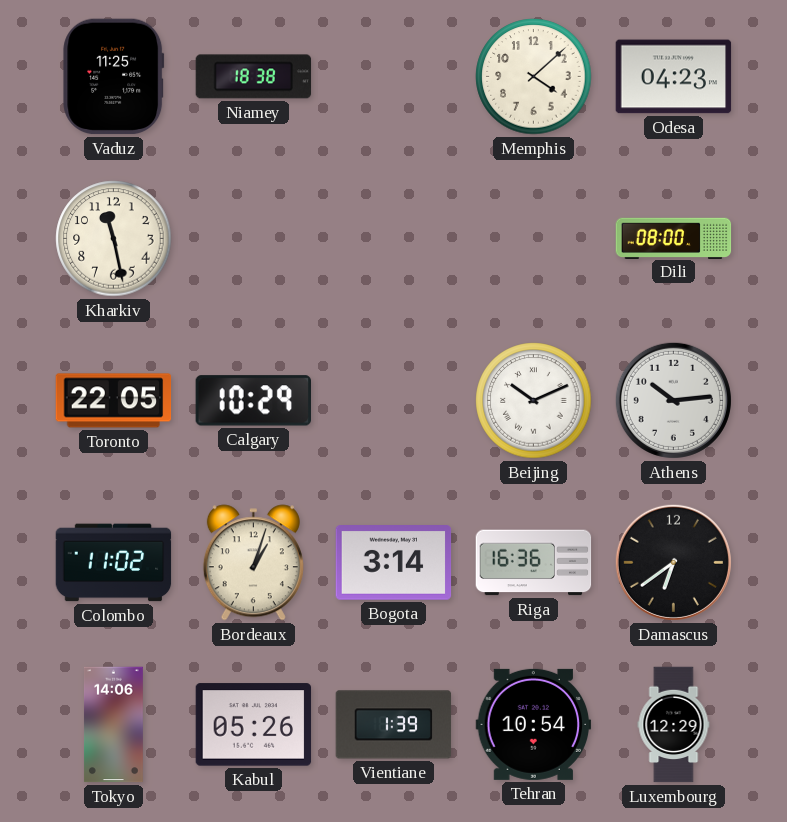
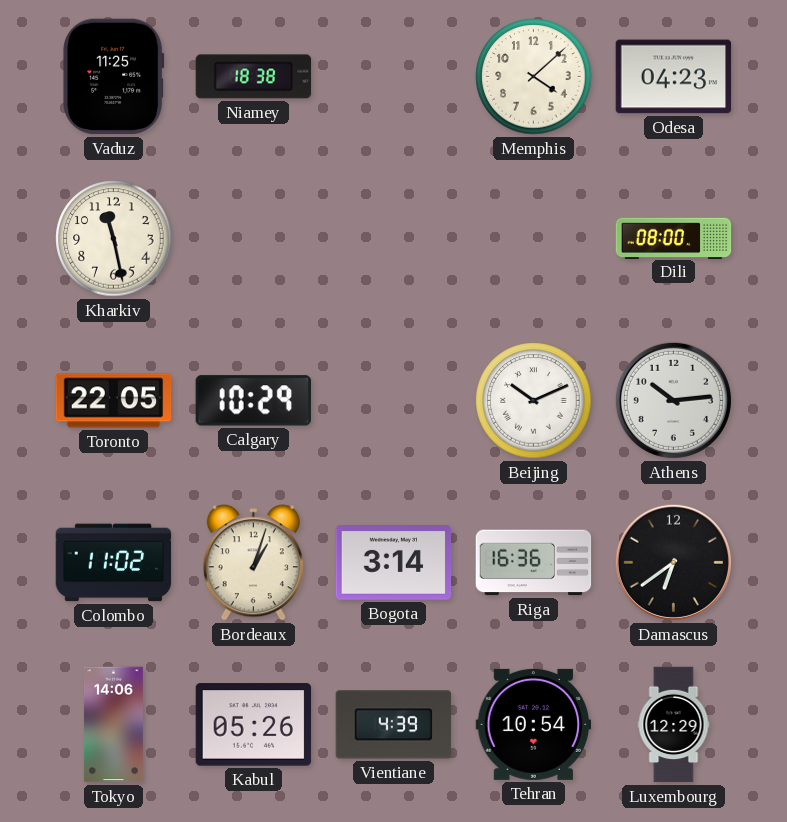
Vientiane: 1:39 -> 4:39 (394, 725)
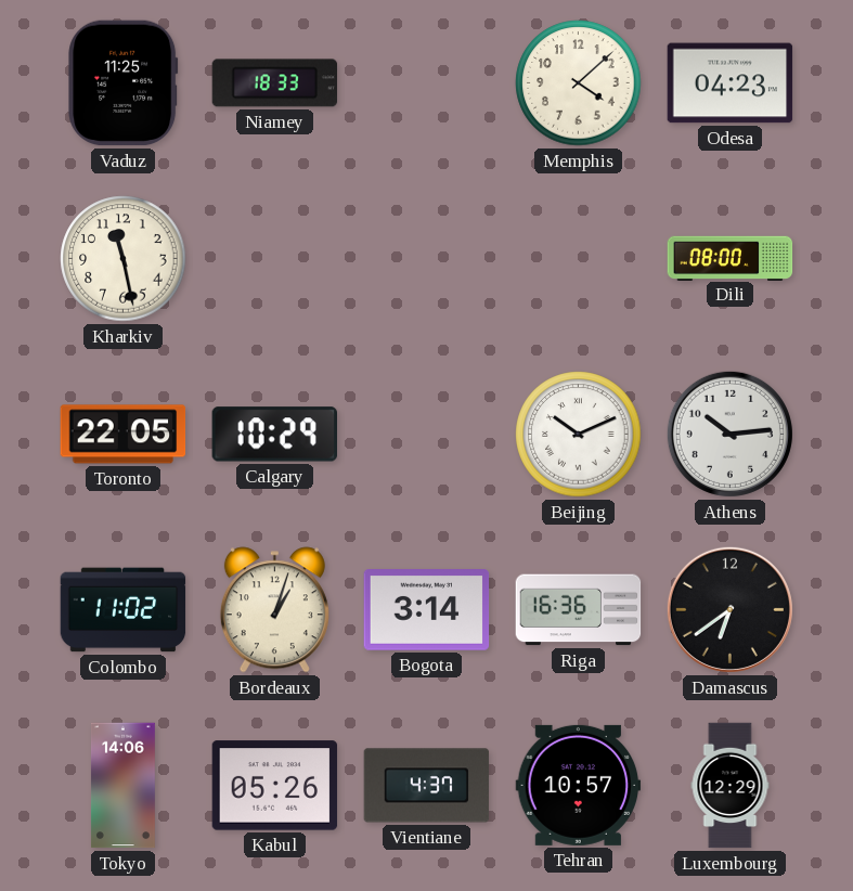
Niamey: 18:38 -> 18:33 (275, 83)
Vientiane: 4:39 -> 4:37 (427, 786)
Tehran: 10:54 -> 10:57 (579, 785)
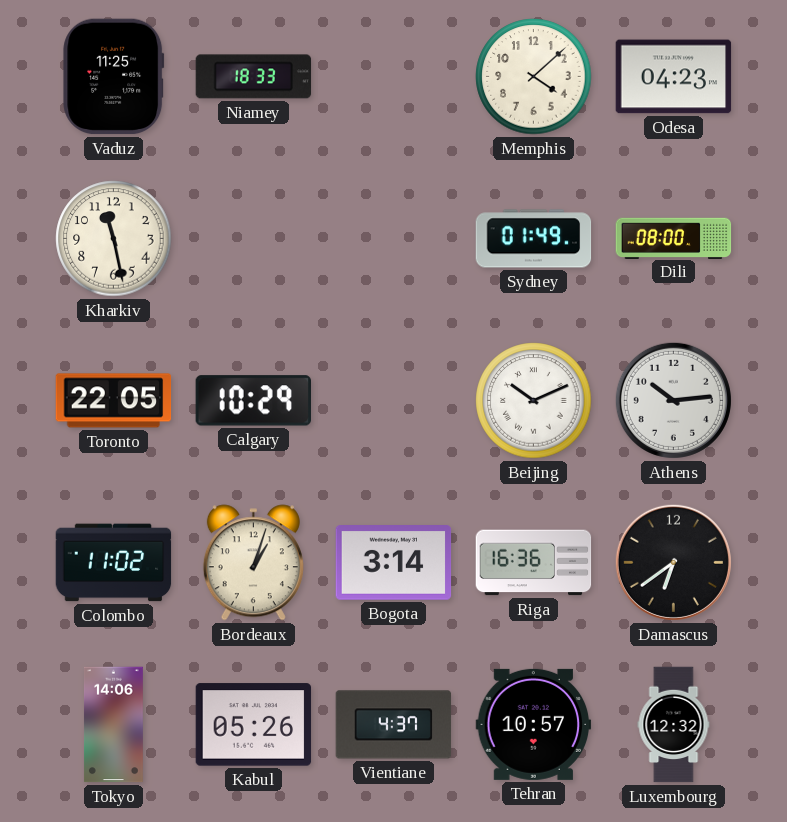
Sydney: none -> 01:49 (534, 239)
Luxembourg: 12:29 -> 12:32 (674, 725)
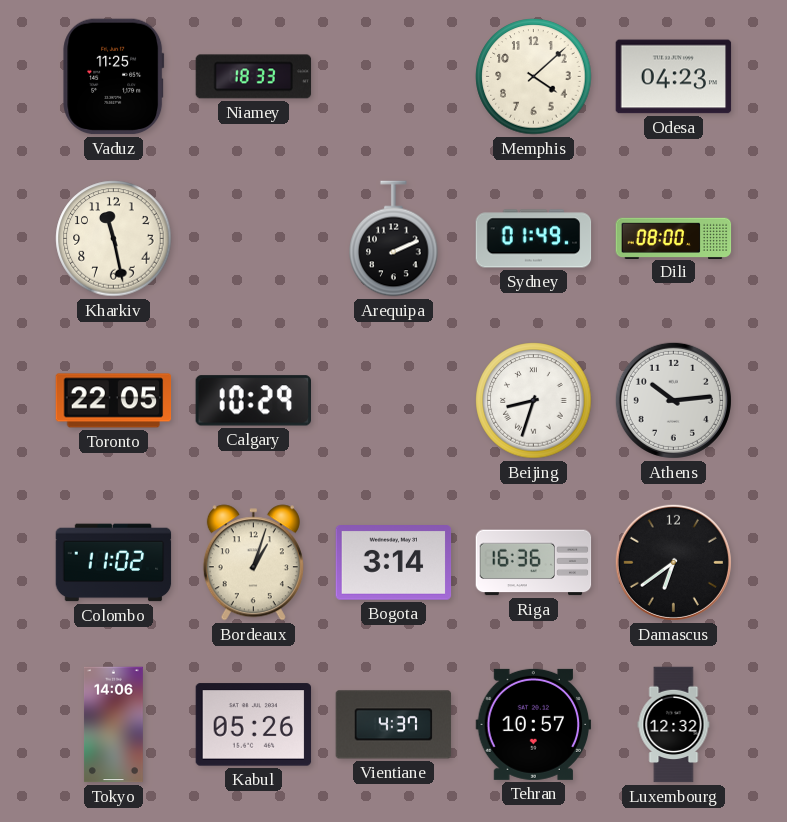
Arequipa: none -> 2:11 (394, 239)
Beijing: 10:11 -> 8:33 (534, 401)
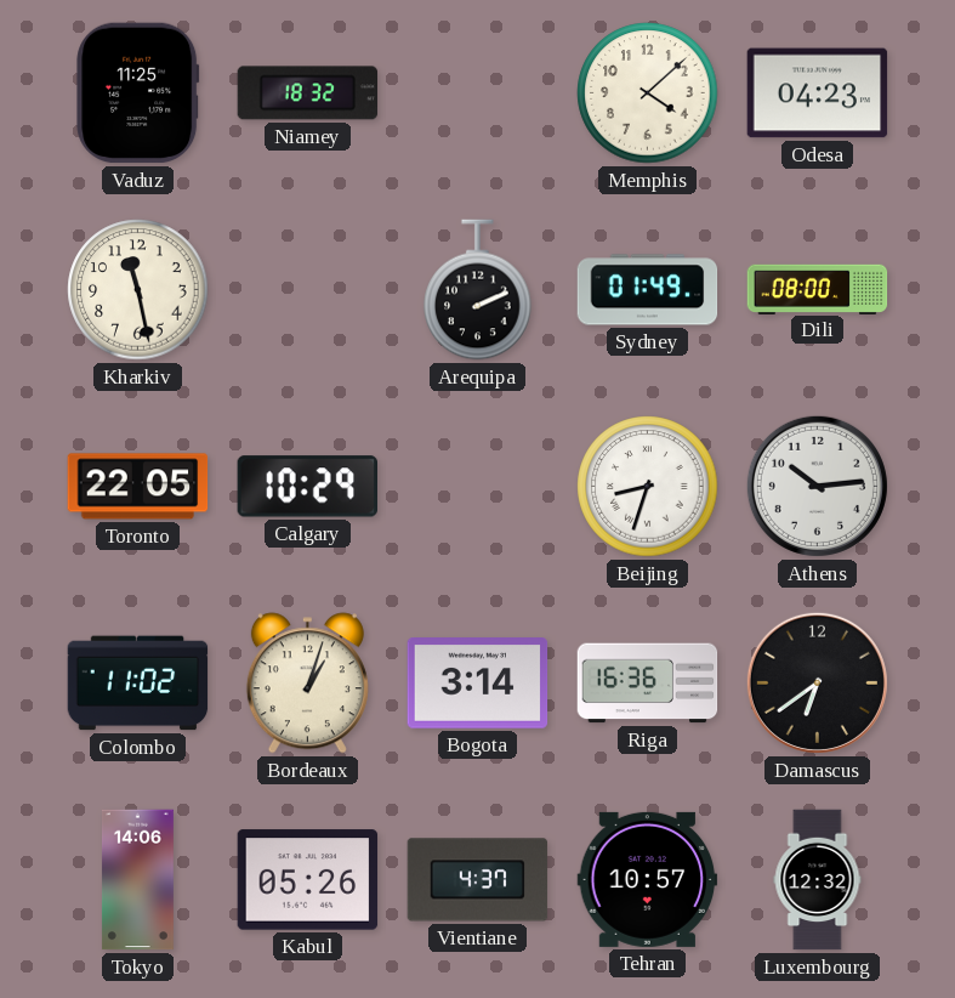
Niamey: 18:33 -> 18:32 (308, 93)
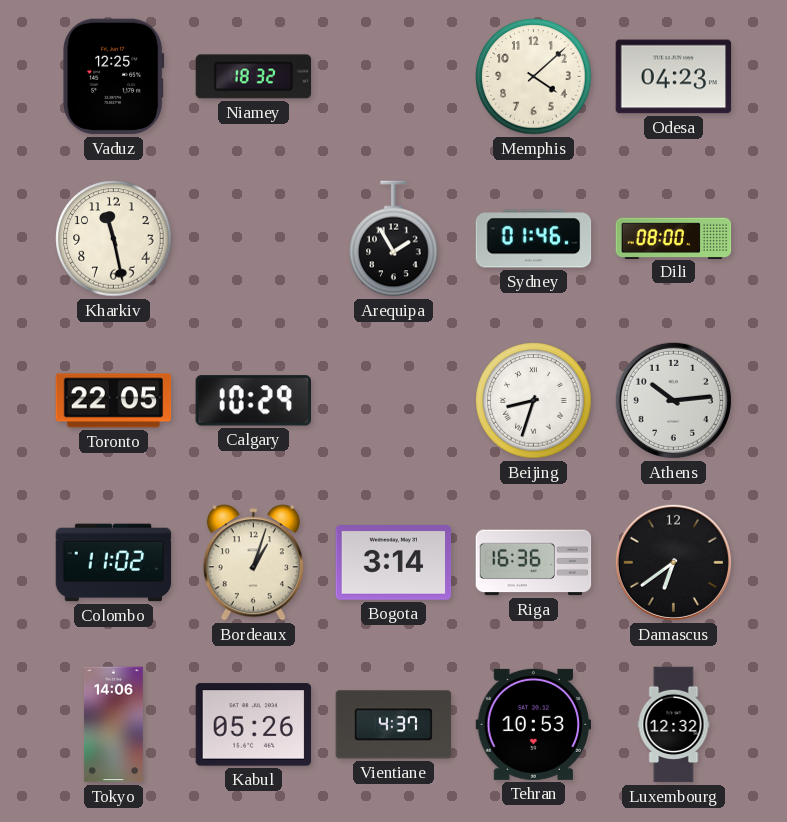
Vaduz: 11:25 -> 12:25 (114, 77)
Arequipa: 2:11 -> 1:55 (394, 239)
Sydney: 01:49 -> 01:46 (534, 239)
Tehran: 10:57 -> 10:53 (534, 724)
